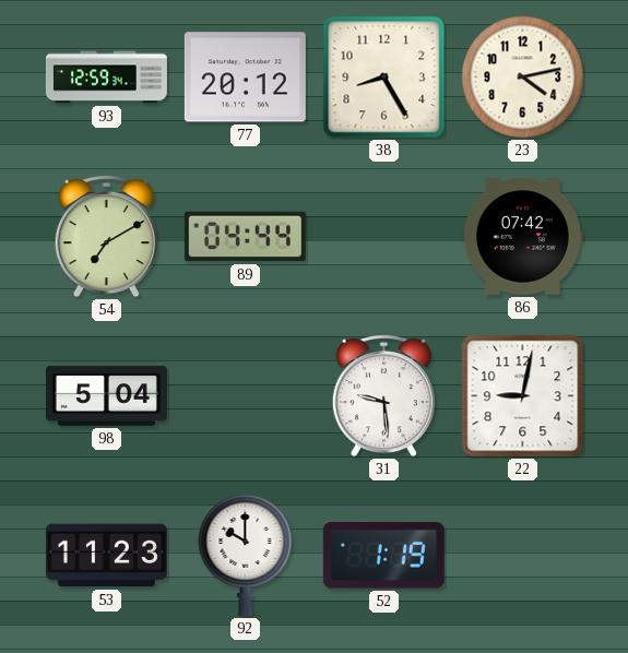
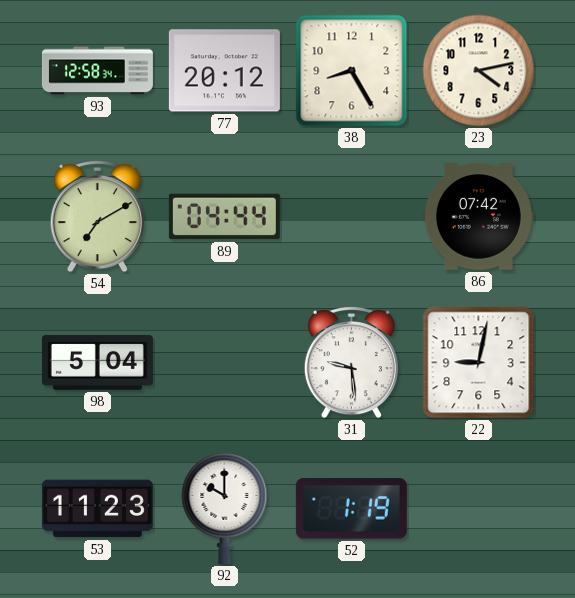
93: 12:59 -> 12:58 (97, 71)
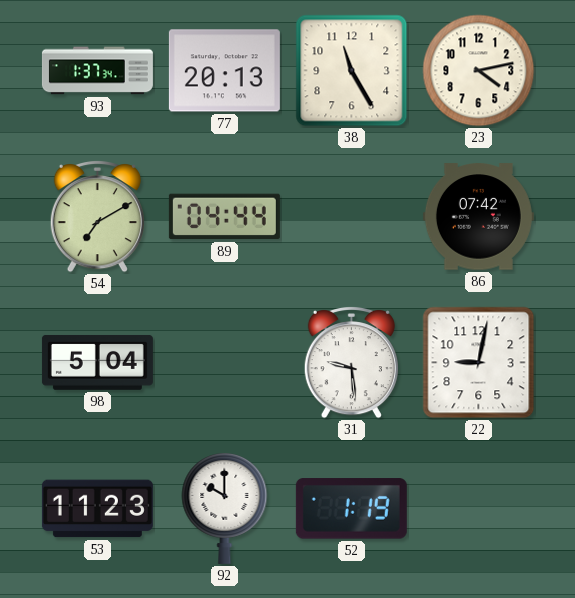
93: 12:58 -> 1:37 (97, 71)
77: 20:12 -> 20:13 (224, 71)
38: 8:25 -> 11:25 (352, 71)
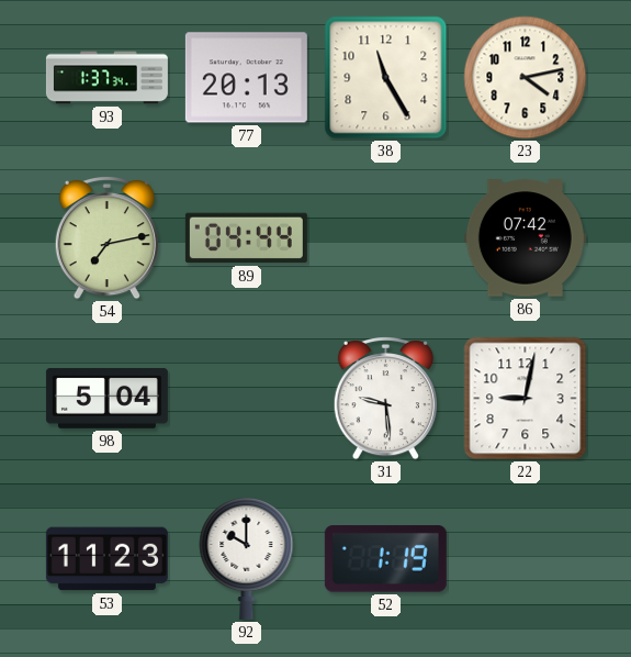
54: 7:10 -> 7:13 (106, 237)
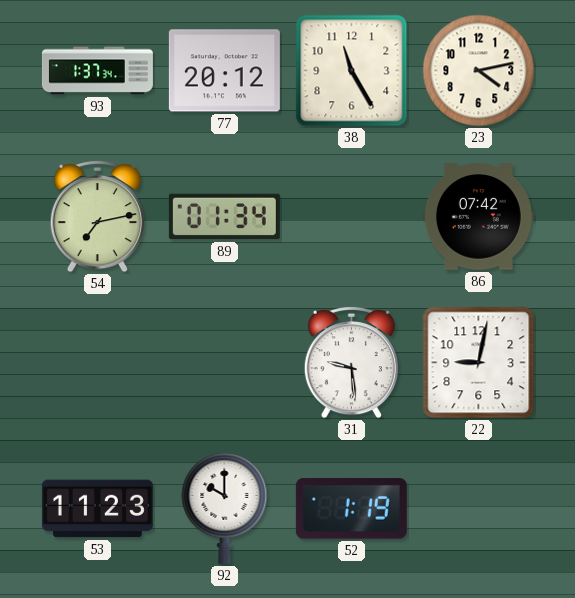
77: 20:13 -> 20:12 (224, 71)
89: 04:44 -> 01:34 (224, 217)
98: 5:04 -> none (106, 398)
